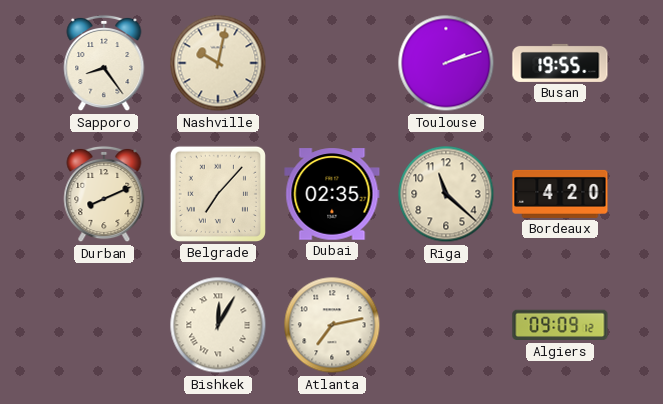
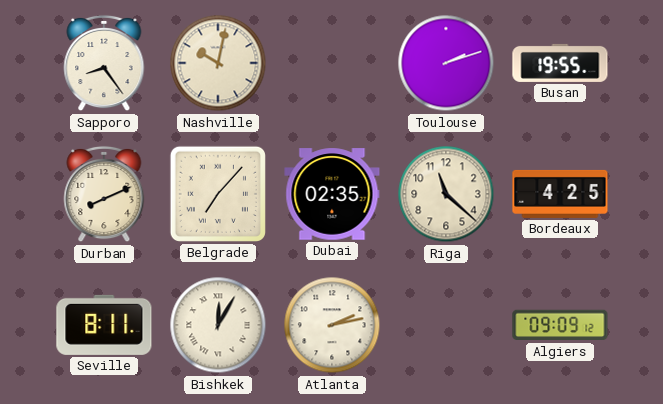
Bordeaux: 4:20 -> 4:25 (560, 194)
Seville: none -> 8:11 (104, 325)
Atlanta: 7:13 -> 2:13 (332, 325)
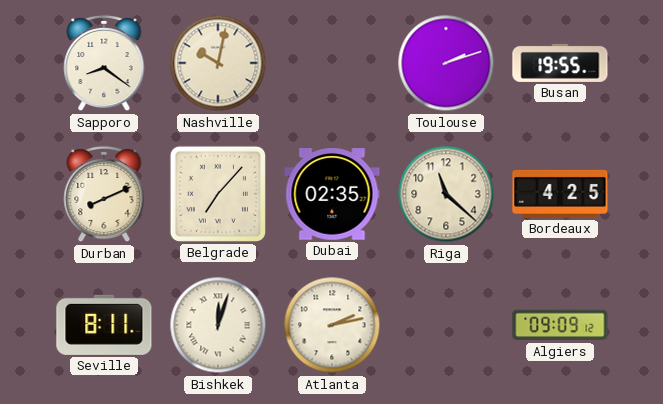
Sapporo: 8:24 -> 8:21 (104, 63)
Bishkek: 12:05 -> 12:03 (218, 325)
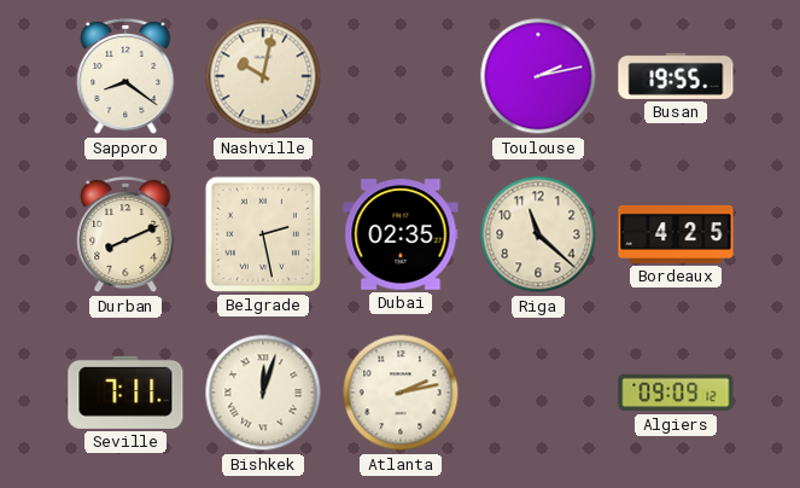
Toulouse: 2:12 -> 2:13 (538, 76)
Belgrade: 7:07 -> 2:28 (263, 234)
Seville: 8:11 -> 7:11 (125, 393)
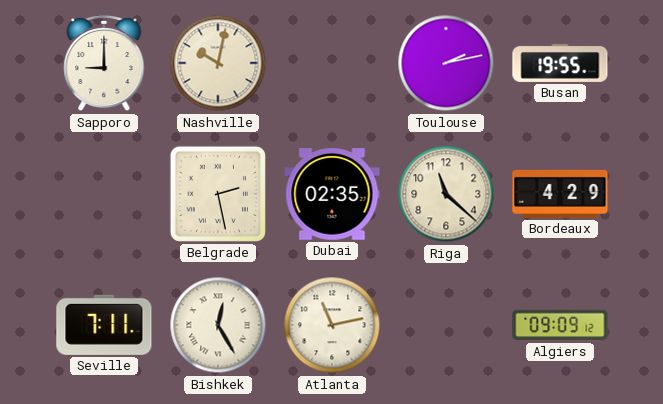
Sapporo: 8:21 -> 9:00 (104, 63)
Durban: 8:11 -> none (125, 234)
Bordeaux: 4:25 -> 4:29 (560, 194)
Bishkek: 12:03 -> 12:25 (218, 325)
Atlanta: 2:13 -> 11:13 (332, 325)
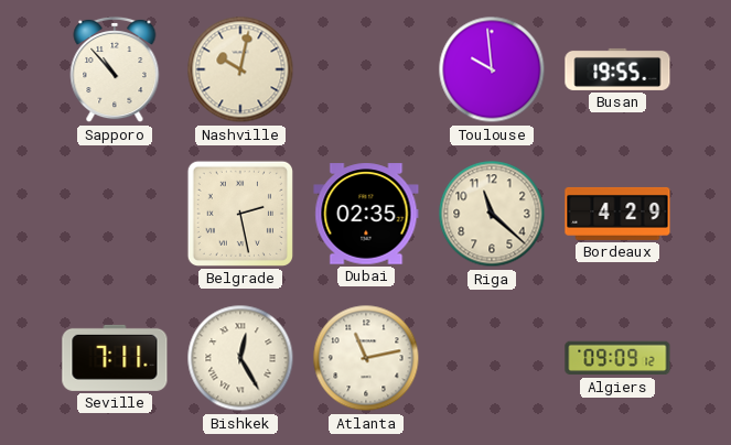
Sapporo: 9:00 -> 10:53 (115, 69)
Toulouse: 2:13 -> 9:59 (492, 69)
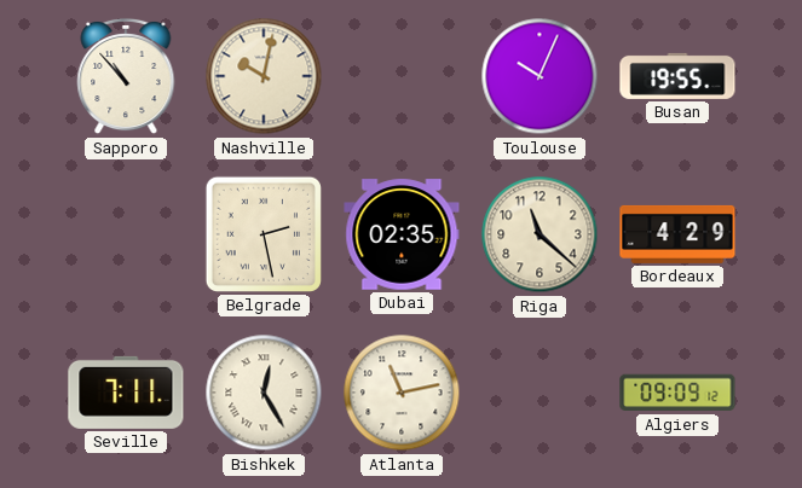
Toulouse: 9:59 -> 10:04 (540, 76)
